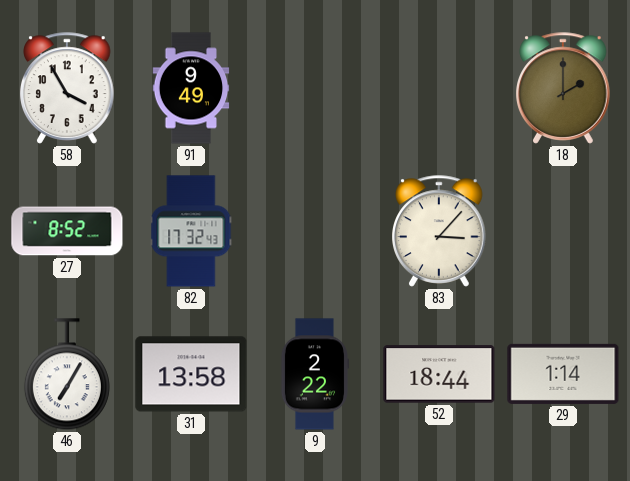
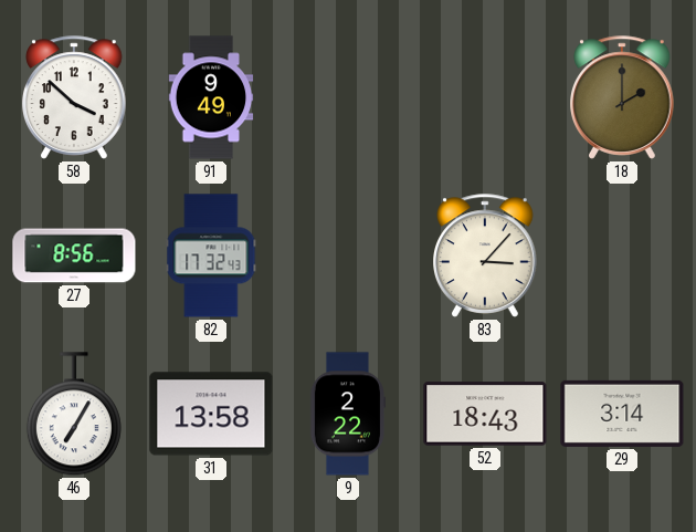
58: 3:55 -> 3:52 (75, 97)
27: 8:52 -> 8:56 (74, 255)
52: 18:44 -> 18:43 (485, 414)
29: 1:14 -> 3:14 (622, 414)
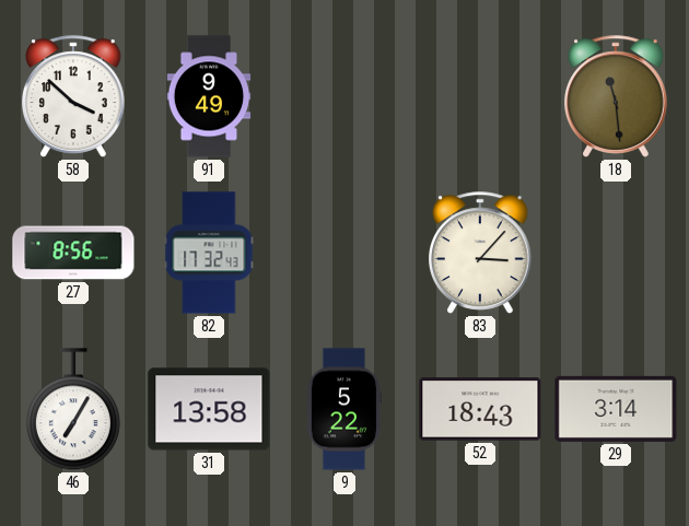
18: 2:00 -> 11:29 (617, 96)
9: 2:22 -> 5:22 (343, 409)
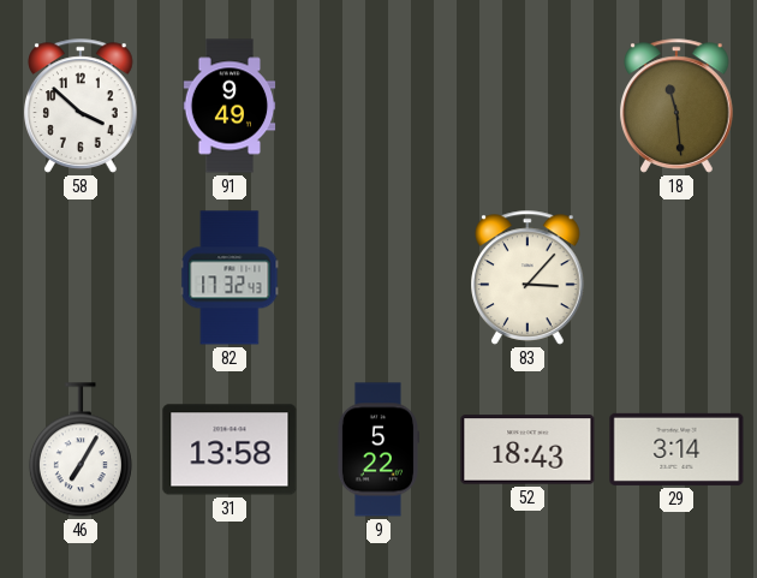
27: 8:56 -> none (73, 253)
